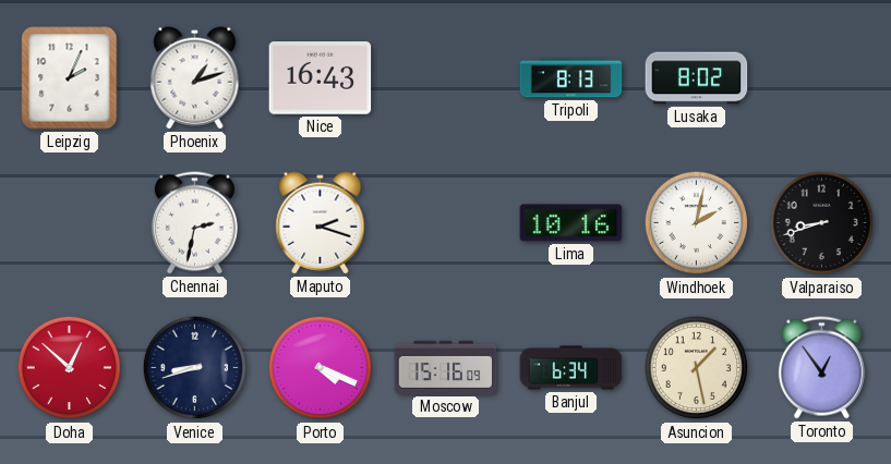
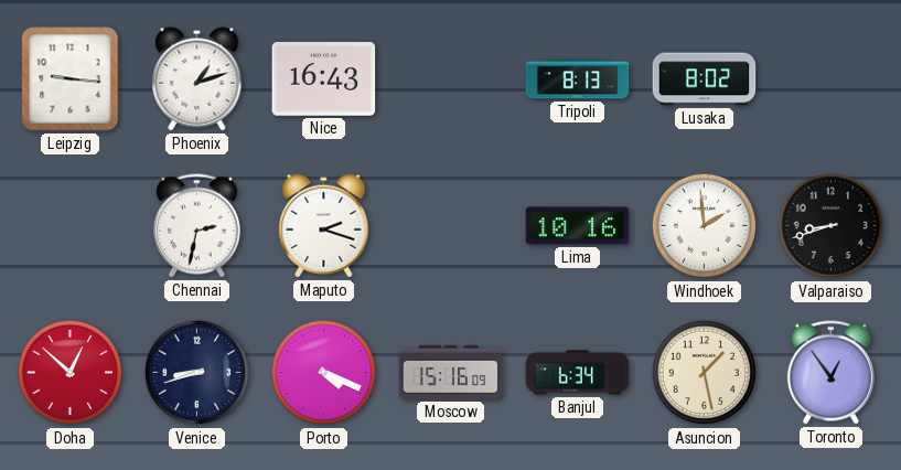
Leipzig: 2:04 -> 9:16 (71, 79)
Windhoek: 2:02 -> 1:59 (705, 226)
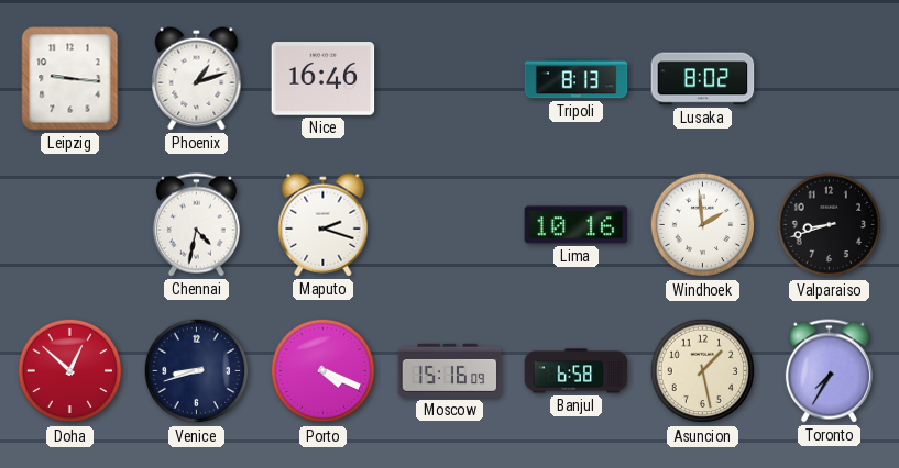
Nice: 16:43 -> 16:46 (324, 79)
Chennai: 2:32 -> 4:32 (196, 225)
Banjul: 6:34 -> 6:58 (577, 371)
Toronto: 12:54 -> 7:35 (829, 371)
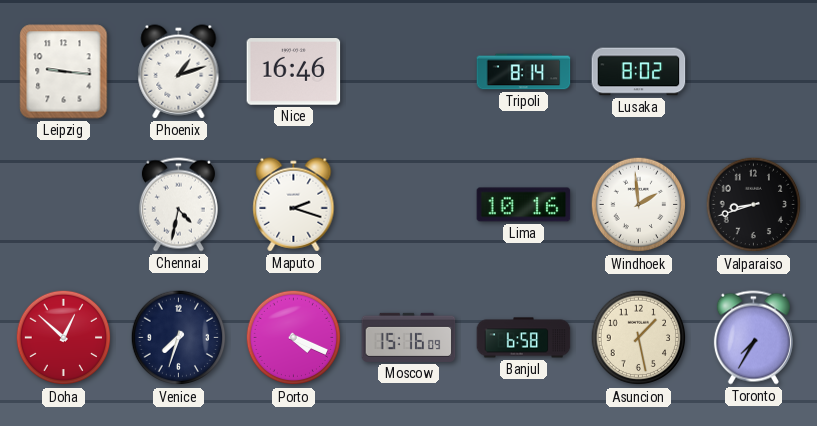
Tripoli: 8:13 -> 8:14 (524, 72)
Venice: 8:42 -> 7:33 (179, 338)
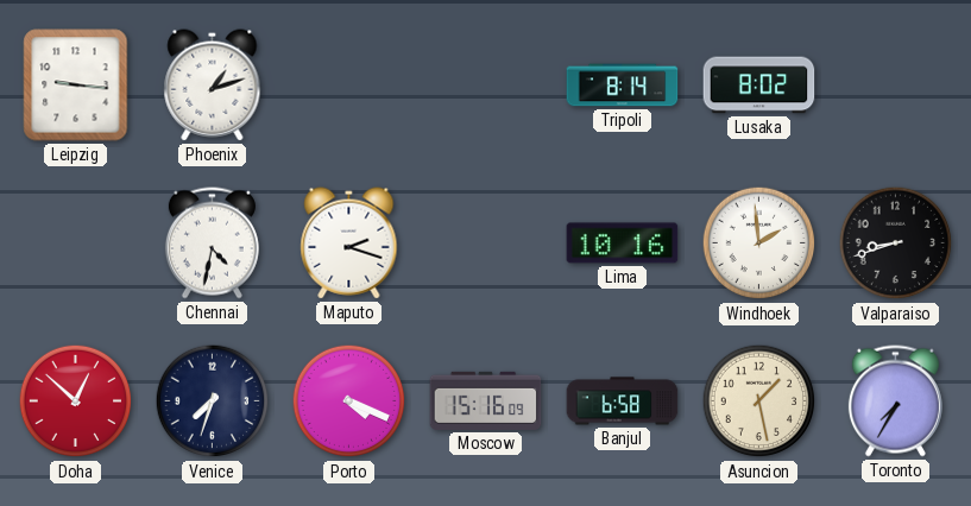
Nice: 16:46 -> none (294, 72)
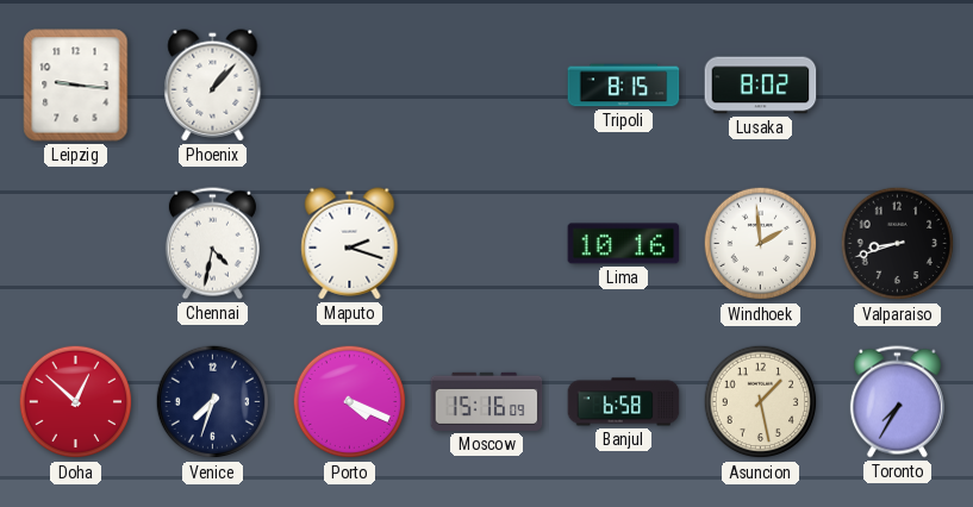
Phoenix: 1:12 -> 1:07 (213, 86)
Tripoli: 8:14 -> 8:15 (624, 86)
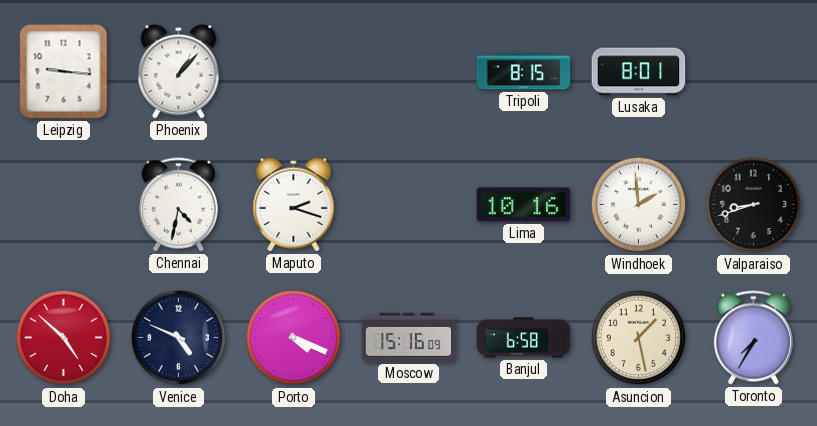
Lusaka: 8:02 -> 8:01 (639, 72)
Doha: 12:52 -> 4:52 (64, 338)
Venice: 7:33 -> 4:49 (179, 338)
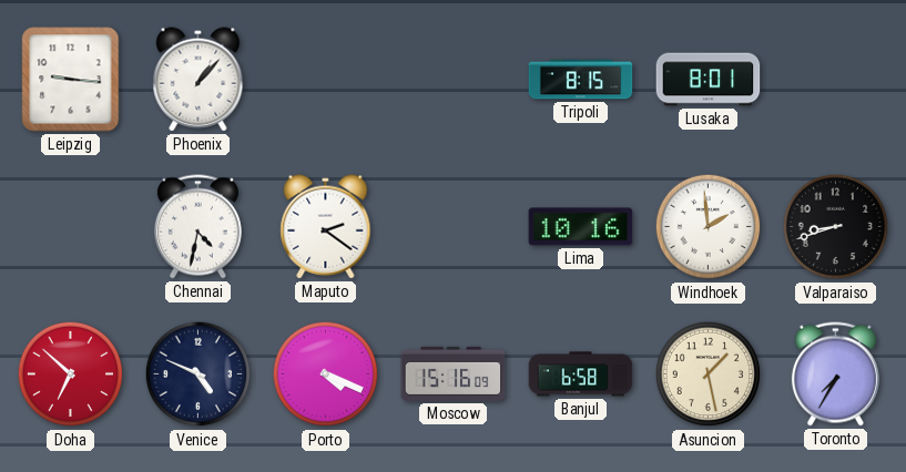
Maputo: 2:18 -> 2:21 (326, 227)
Doha: 4:52 -> 6:52 (71, 374)
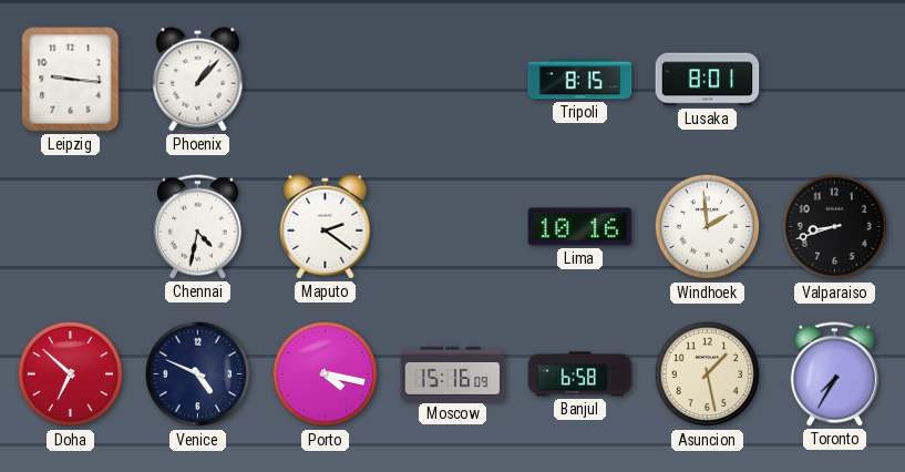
Porto: 4:19 -> 4:17 (326, 374)
